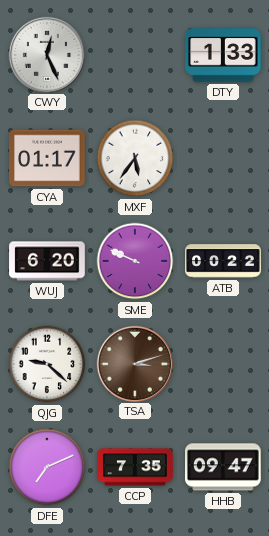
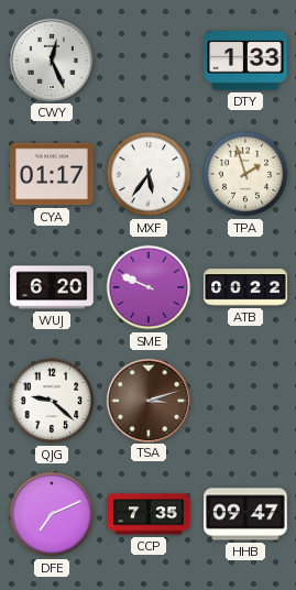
TPA: none -> 1:57 (245, 174)
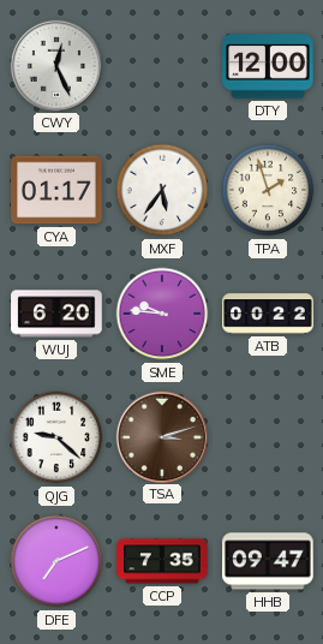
DTY: 1:33 -> 12:00 (268, 66)
SME: 9:49 -> 9:46 (162, 314)
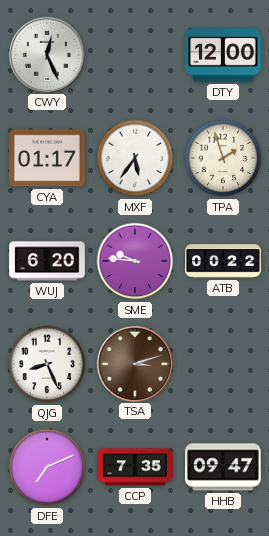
QJG: 9:22 -> 8:26 (47, 364)
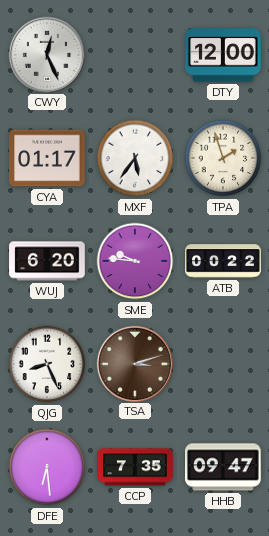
DFE: 7:11 -> 6:29 (47, 467)
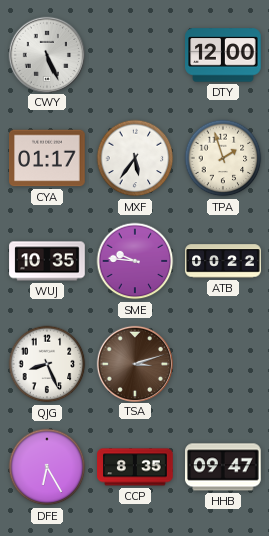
CWY: 12:26 -> 5:26 (46, 54)
WUJ: 6:20 -> 10:35 (47, 261)
DFE: 6:29 -> 6:25 (47, 467)
CCP: 7:35 -> 8:35 (135, 467)
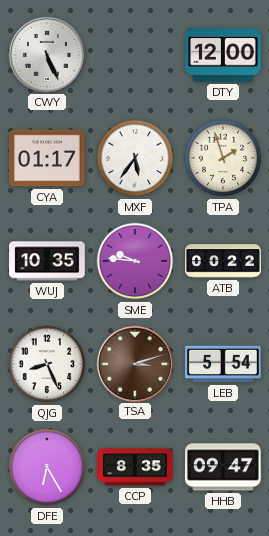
LEB: none -> 5:54 (223, 364)
